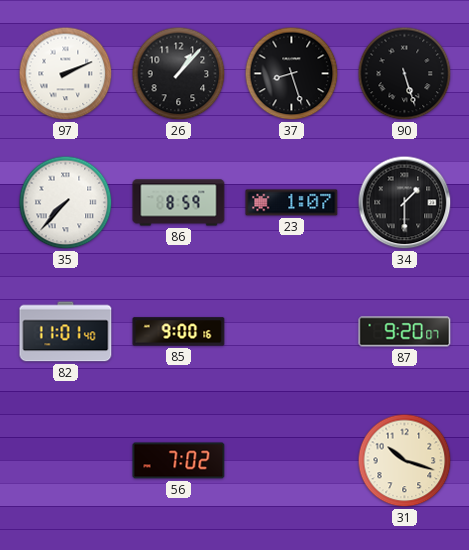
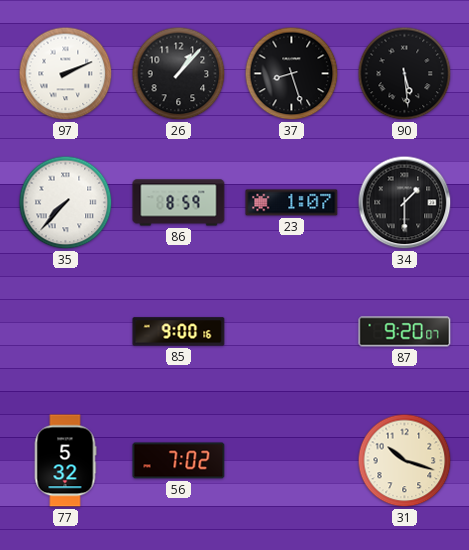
90: 5:27 -> 5:29 (405, 74)
82: 11:01 -> none (66, 332)
77: none -> 5:32 (65, 461)
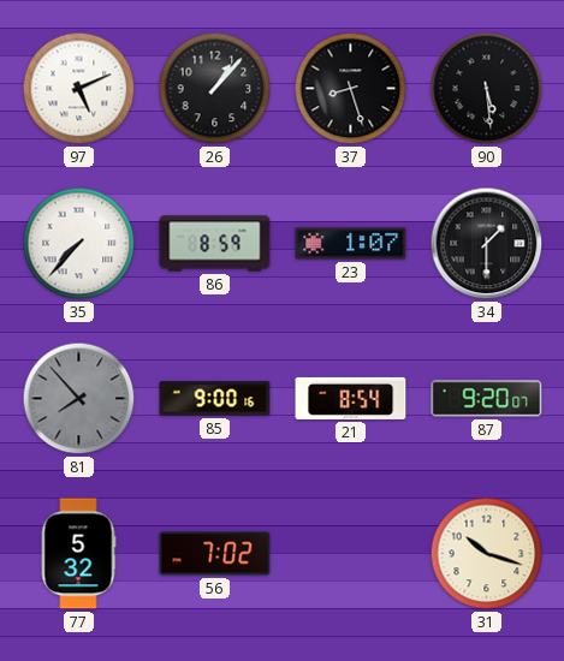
97: 2:11 -> 5:11 (79, 89)
81: none -> 7:53 (79, 399)
21: none -> 8:54 (351, 398)
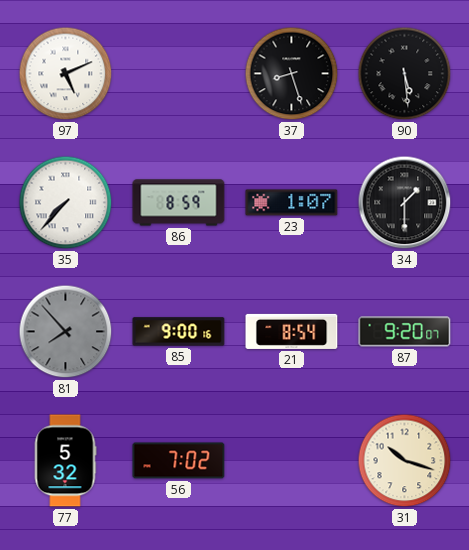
26: 1:07 -> none (215, 89)
